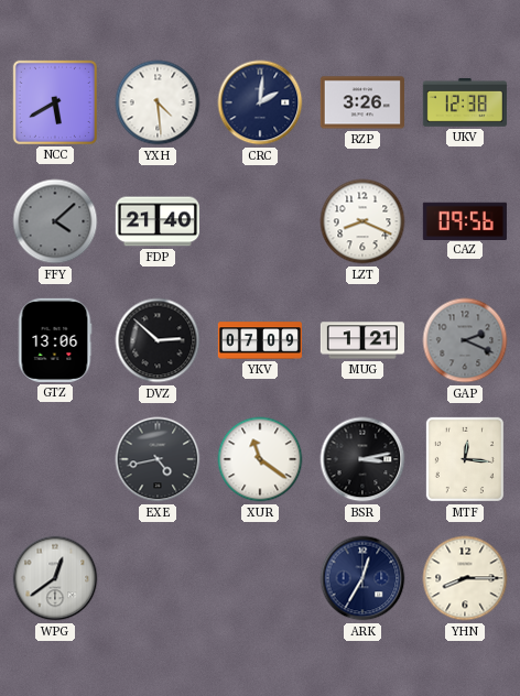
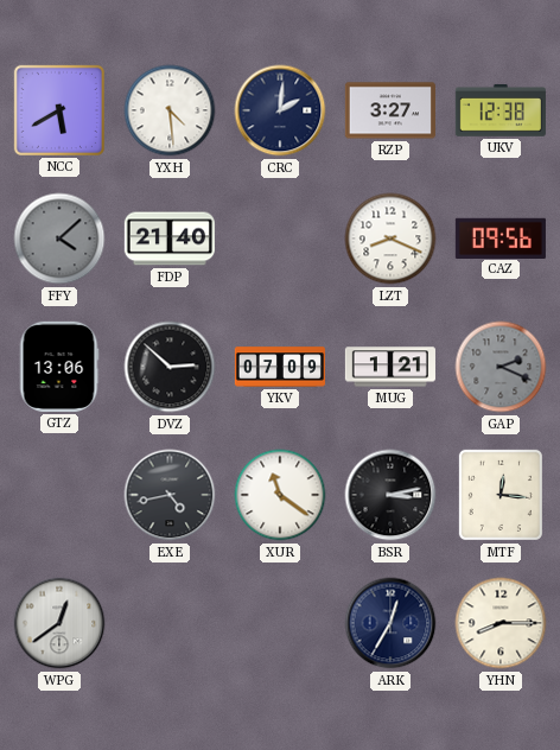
RZP: 3:26 -> 3:27 (390, 110)
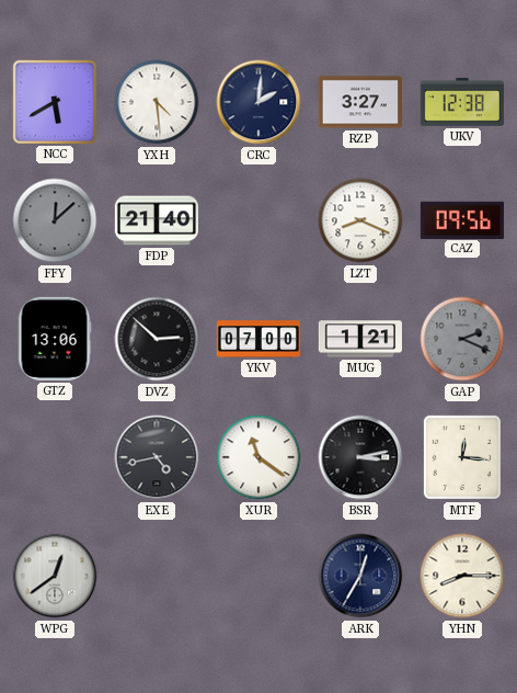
FFY: 4:08 -> 12:08 (55, 220)
YKV: 07:09 -> 07:00 (257, 339)
